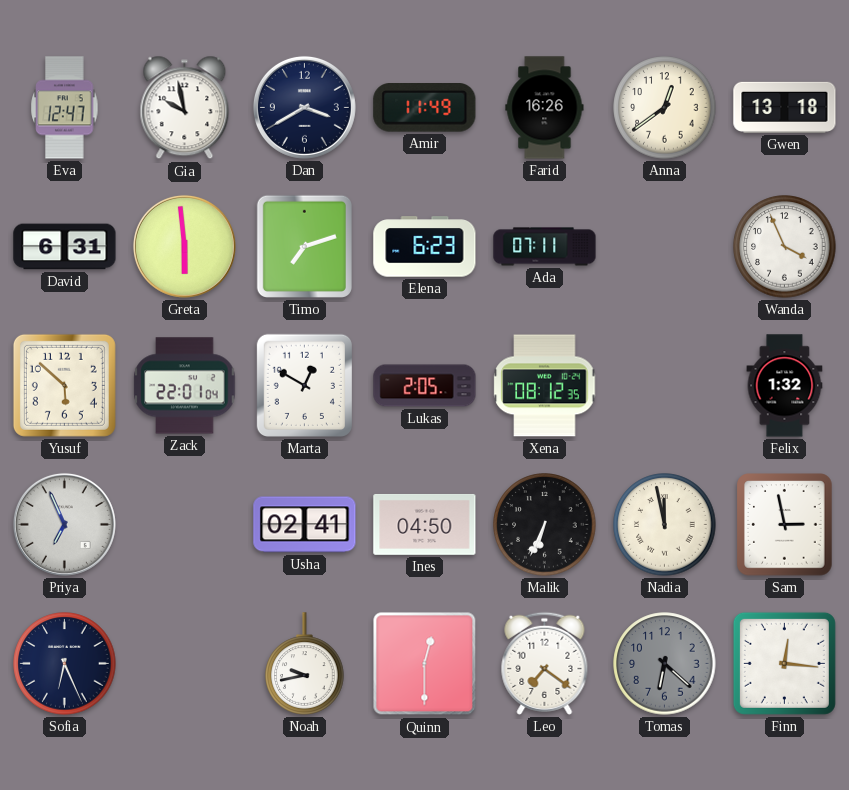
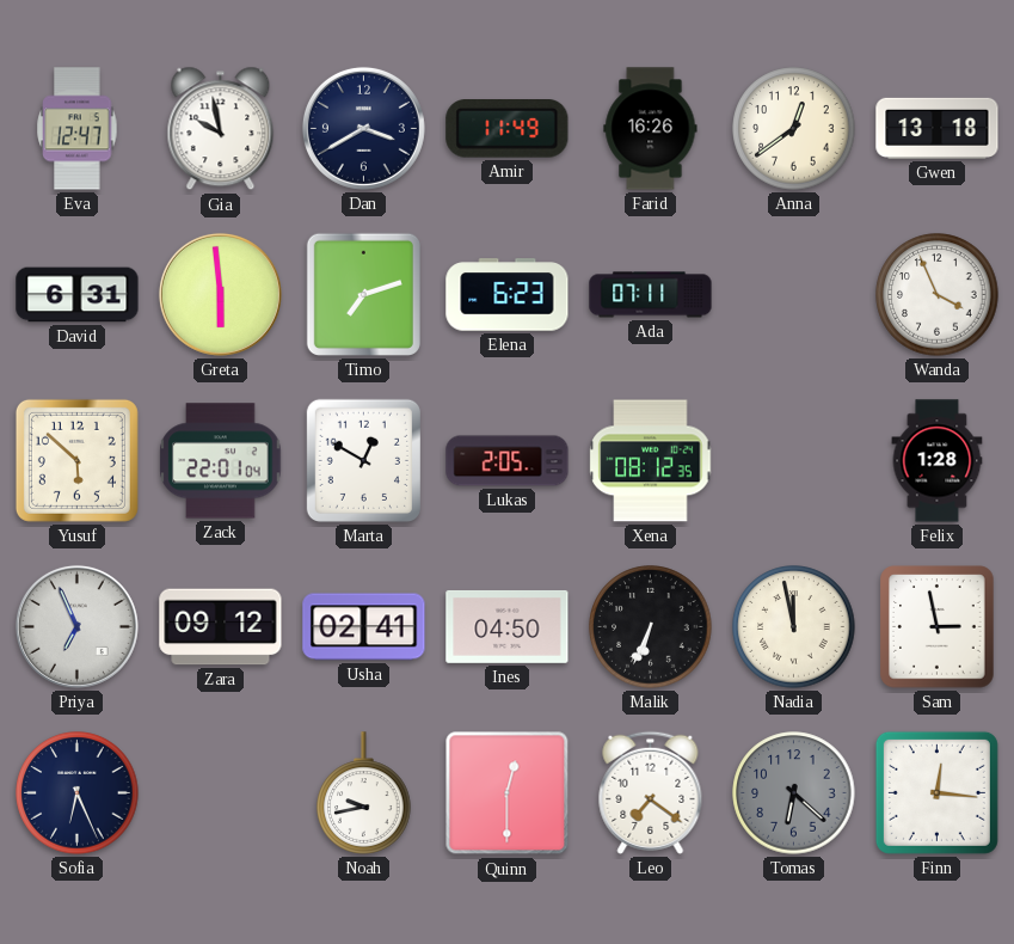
Felix: 1:32 -> 1:28 (938, 461)
Zara: none -> 09:12 (221, 627)
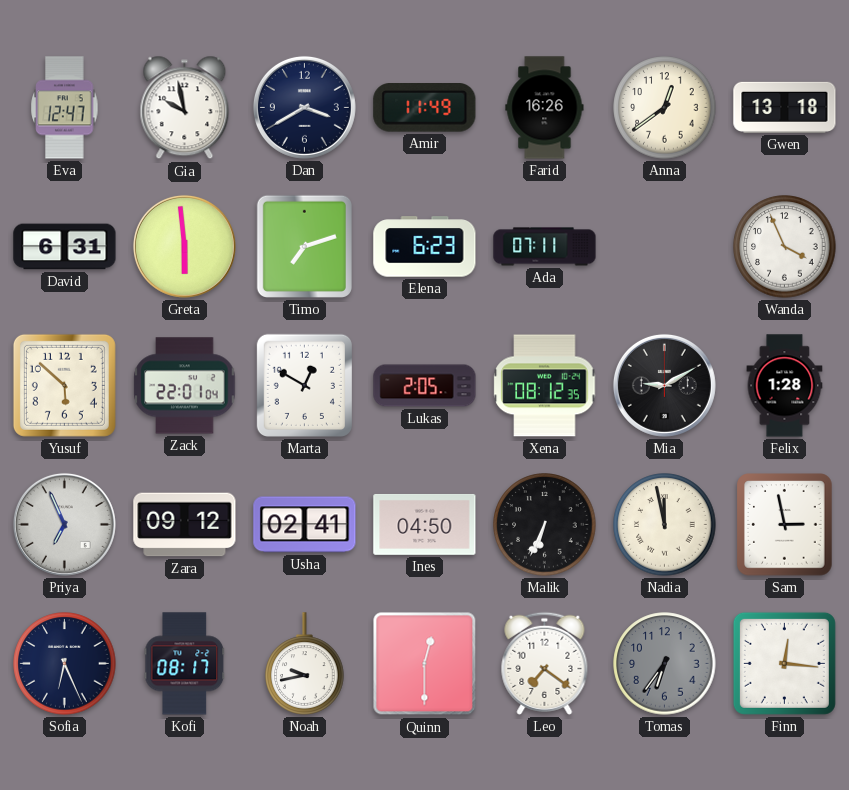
Mia: none -> 9:10 (664, 385)
Kofi: none -> 08:17 (185, 664)
Tomas: 6:22 -> 6:36 (665, 664)
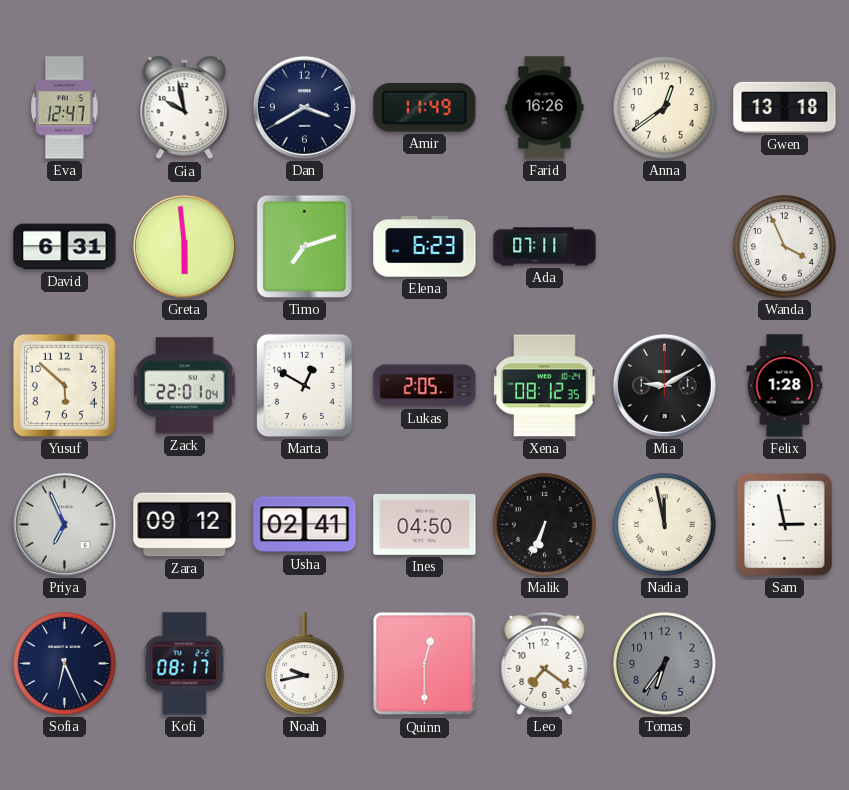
Finn: 12:16 -> none (784, 663)
